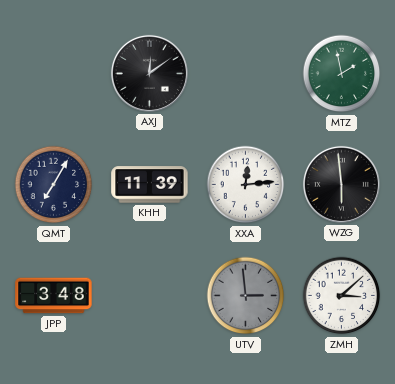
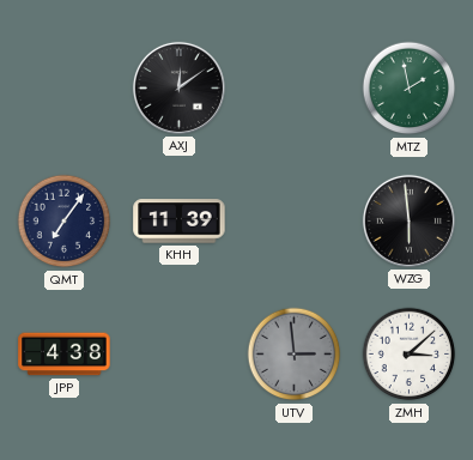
QMT: 7:05 -> 7:06 (65, 222)
XXA: 12:14 -> none (246, 185)
JPP: 3:48 -> 4:38 (65, 355)
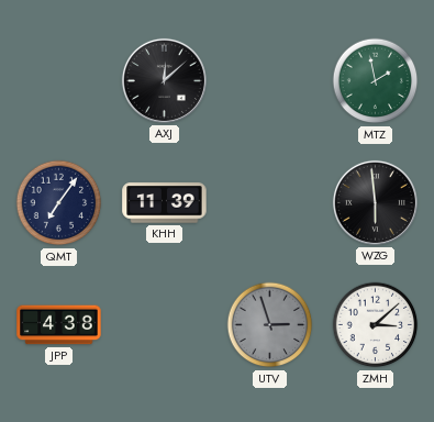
AXJ: 12:09 -> 12:08 (164, 80)
UTV: 2:59 -> 2:57 (270, 325)
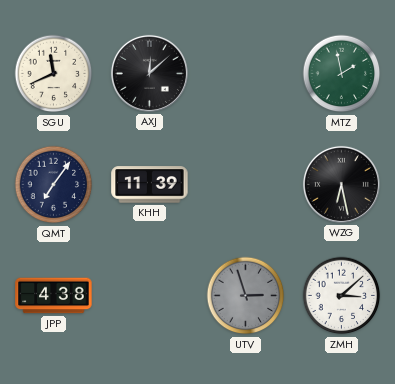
SGU: none -> 11:41 (54, 74)
WZG: 5:59 -> 6:28 (341, 184)
